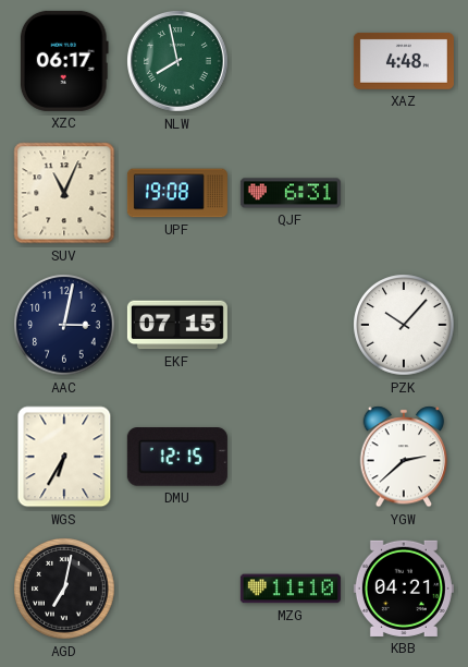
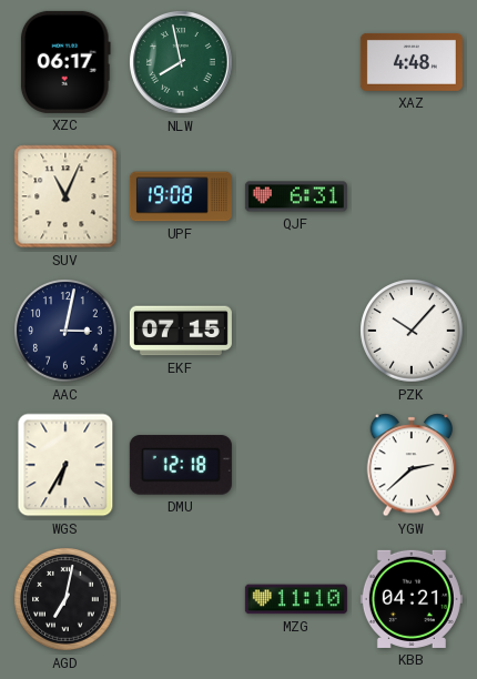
DMU: 12:15 -> 12:18 (181, 465)
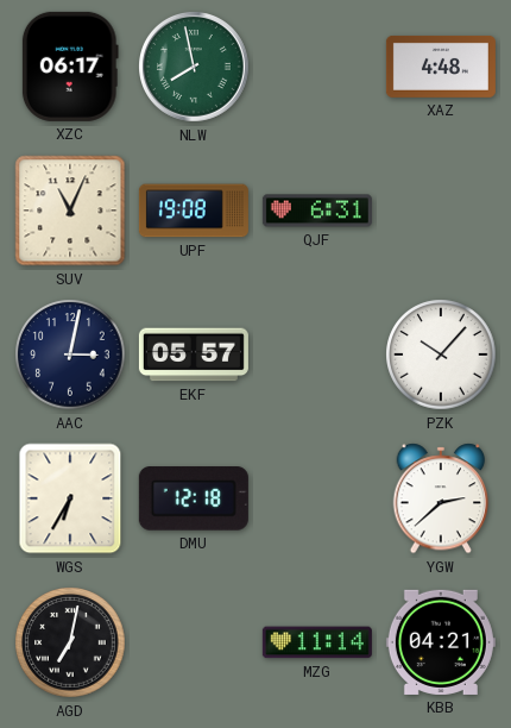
EKF: 07:15 -> 05:57 (194, 354)
MZG: 11:10 -> 11:14 (317, 642)
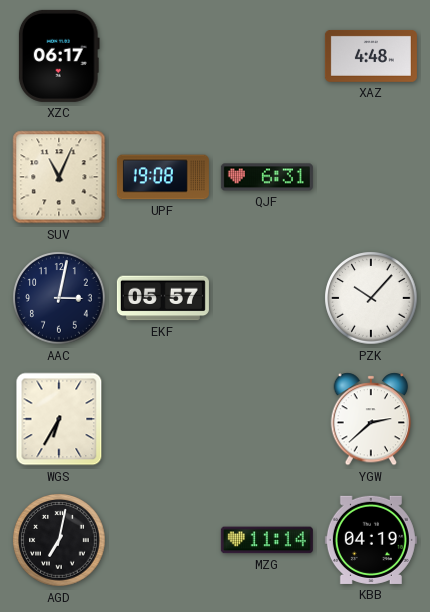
NLW: 7:58 -> none (195, 68)
DMU: 12:18 -> none (194, 498)
KBB: 04:21 -> 04:19 (371, 540)
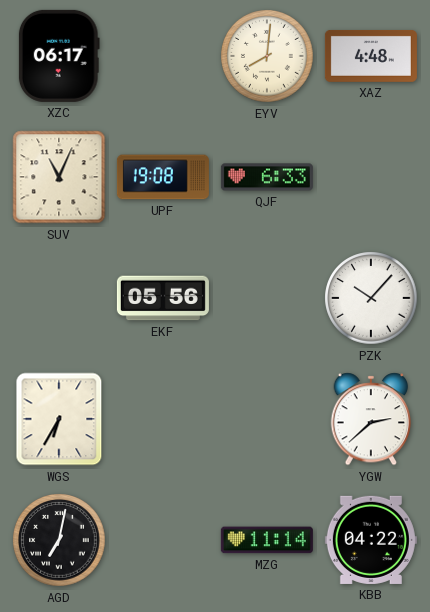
EYV: none -> 8:01 (267, 56)
QJF: 6:31 -> 6:33 (267, 177)
AAC: 3:02 -> none (59, 298)
EKF: 05:57 -> 05:56 (163, 298)
KBB: 04:19 -> 04:22 (371, 540)
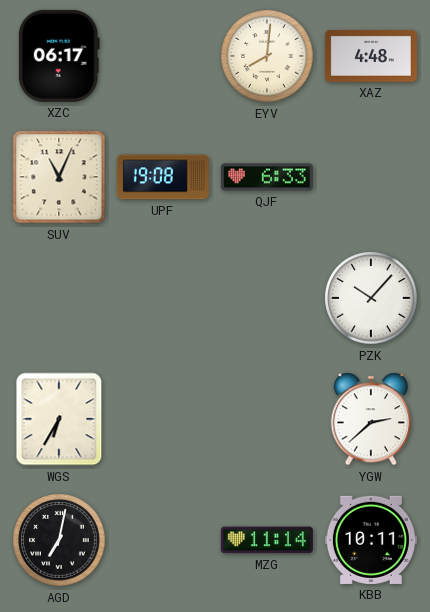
EKF: 05:56 -> none (163, 298)
KBB: 04:22 -> 10:11 (371, 540)
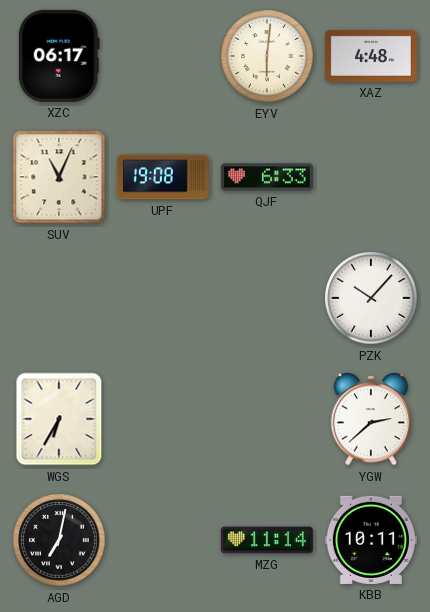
EYV: 8:01 -> 6:01 (267, 56)
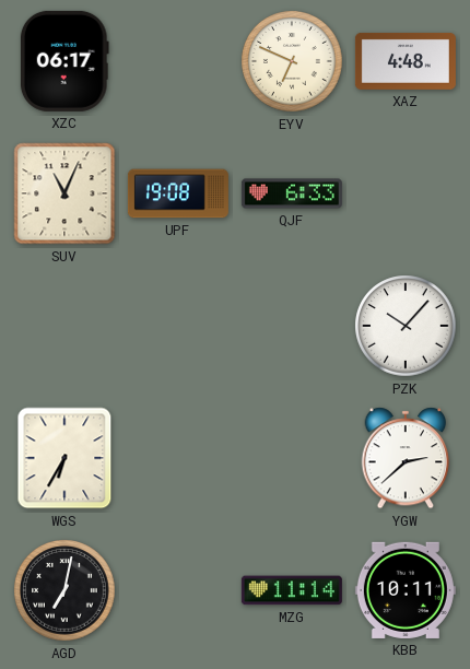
EYV: 6:01 -> 6:49 (292, 61)
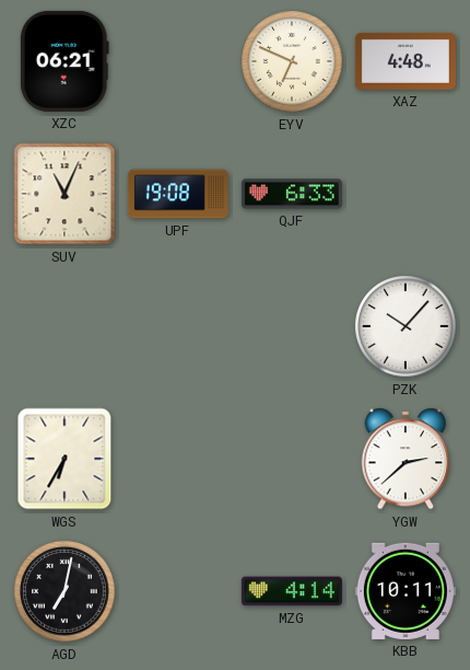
XZC: 06:17 -> 06:21 (64, 61)
MZG: 11:14 -> 4:14 (292, 591)
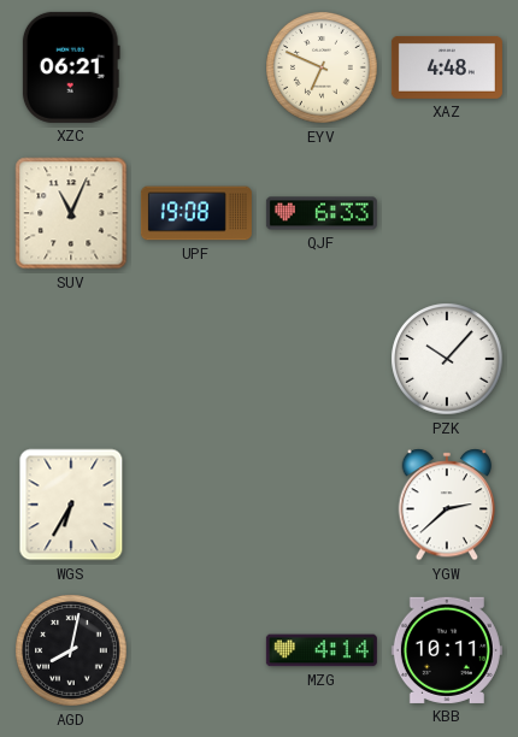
AGD: 7:02 -> 8:02 (71, 650)
